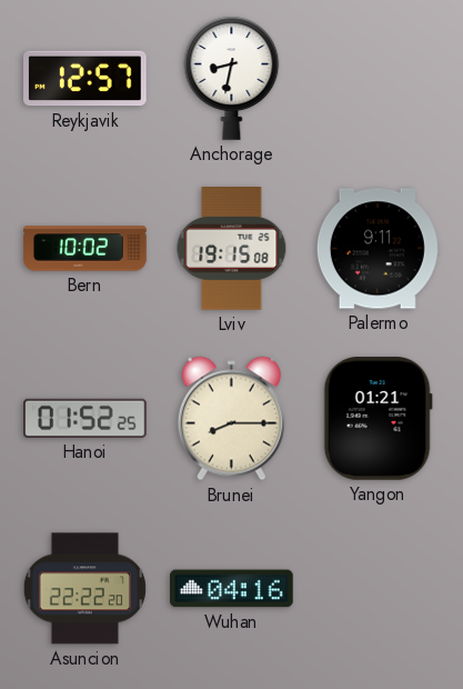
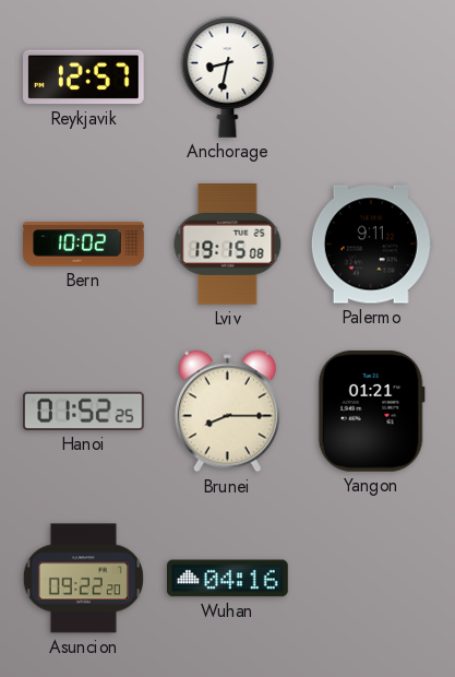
Asuncion: 22:22 -> 09:22 (83, 579)
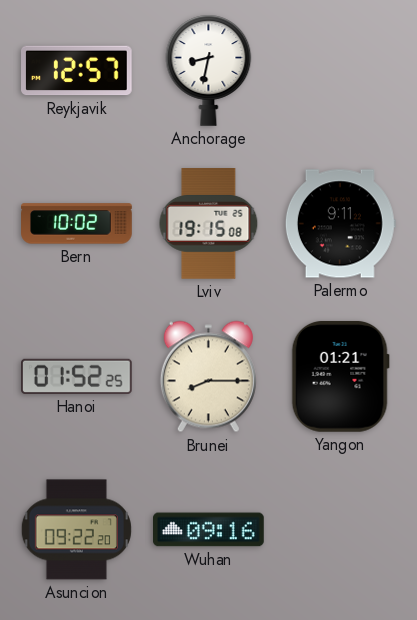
Wuhan: 04:16 -> 09:16 (209, 530)
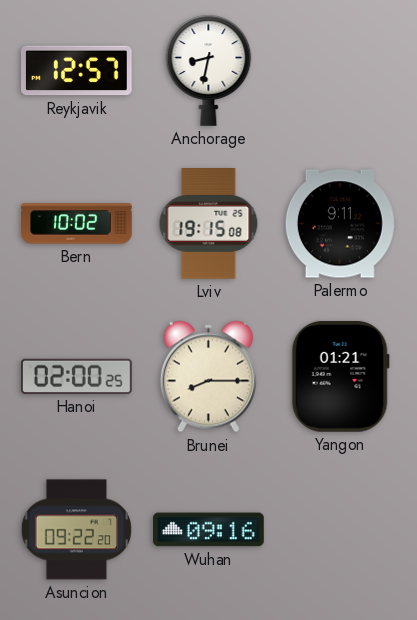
Hanoi: 01:52 -> 02:00 (77, 376)
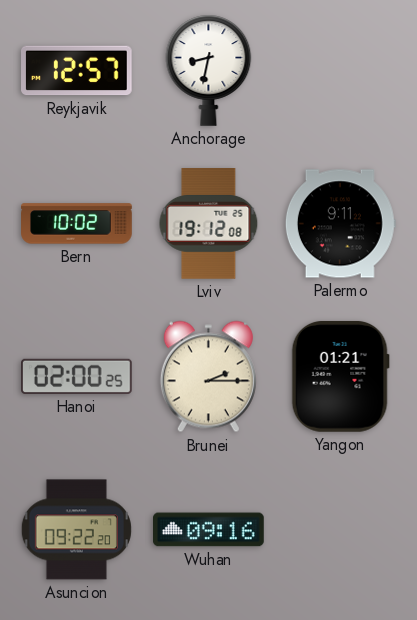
Lviv: 19:15 -> 19:12 (209, 224)
Brunei: 8:15 -> 2:15 (208, 377)
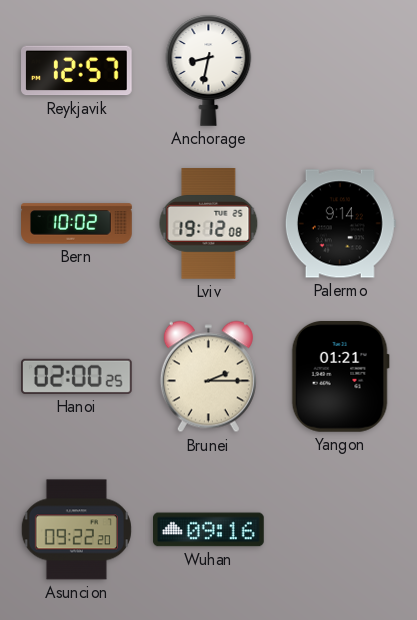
Palermo: 9:11 -> 9:14 (340, 224)
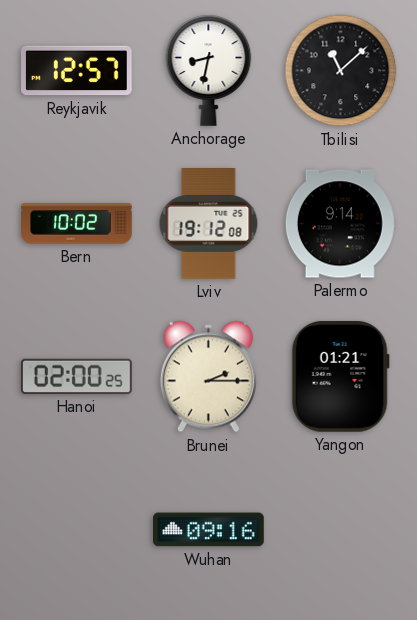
Tbilisi: none -> 11:08 (341, 71)
Asuncion: 09:22 -> none (76, 530)
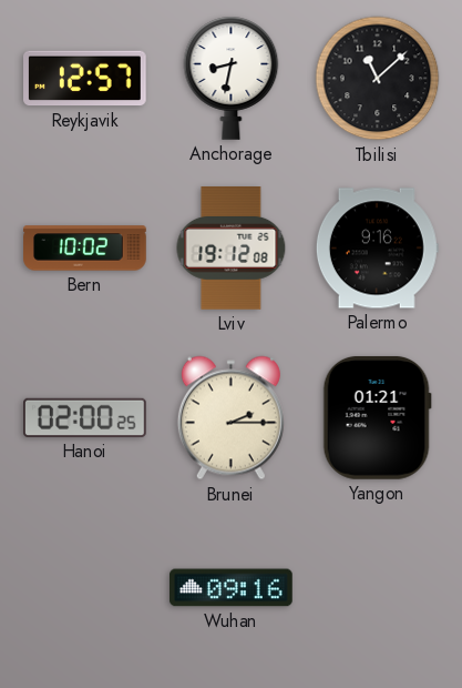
Palermo: 9:14 -> 9:16 (377, 249)
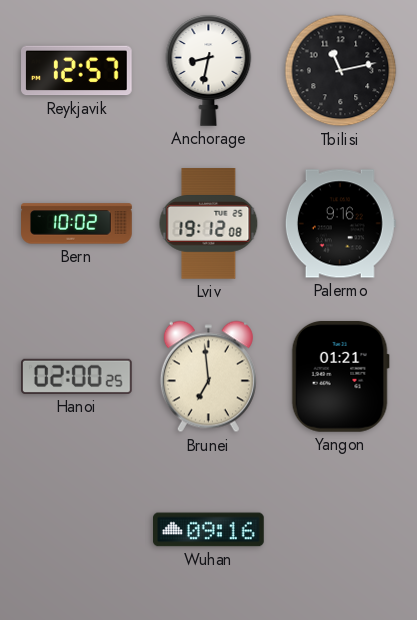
Tbilisi: 11:08 -> 11:13 (341, 71)
Brunei: 2:15 -> 6:59 (208, 377)
